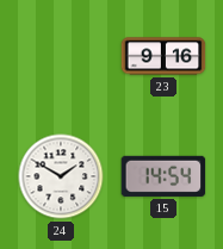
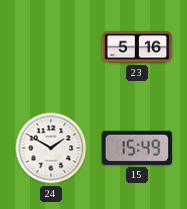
23: 9:16 -> 5:16 (137, 47)
15: 14:54 -> 15:49 (137, 148)
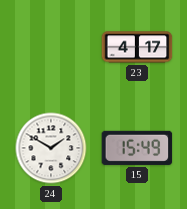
23: 5:16 -> 4:17 (137, 47)
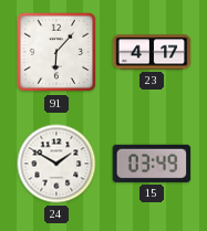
91: none -> 6:07 (56, 52)
15: 15:49 -> 03:49 (152, 164)
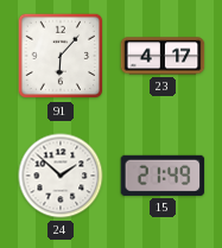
24: 1:50 -> 1:52 (61, 176)
15: 03:49 -> 21:49 (163, 176)
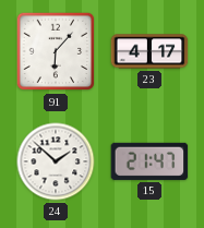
15: 21:49 -> 21:47 (149, 161)
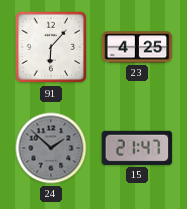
23: 4:17 -> 4:25 (137, 47)
24 dial: white -> grey (51, 148)
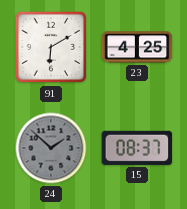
91: 6:07 -> 6:10 (51, 47)
15: 21:47 -> 08:37 (137, 148)
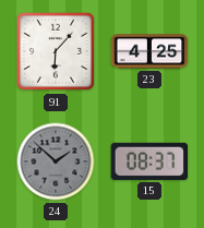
91: 6:10 -> 6:07 (56, 51)
